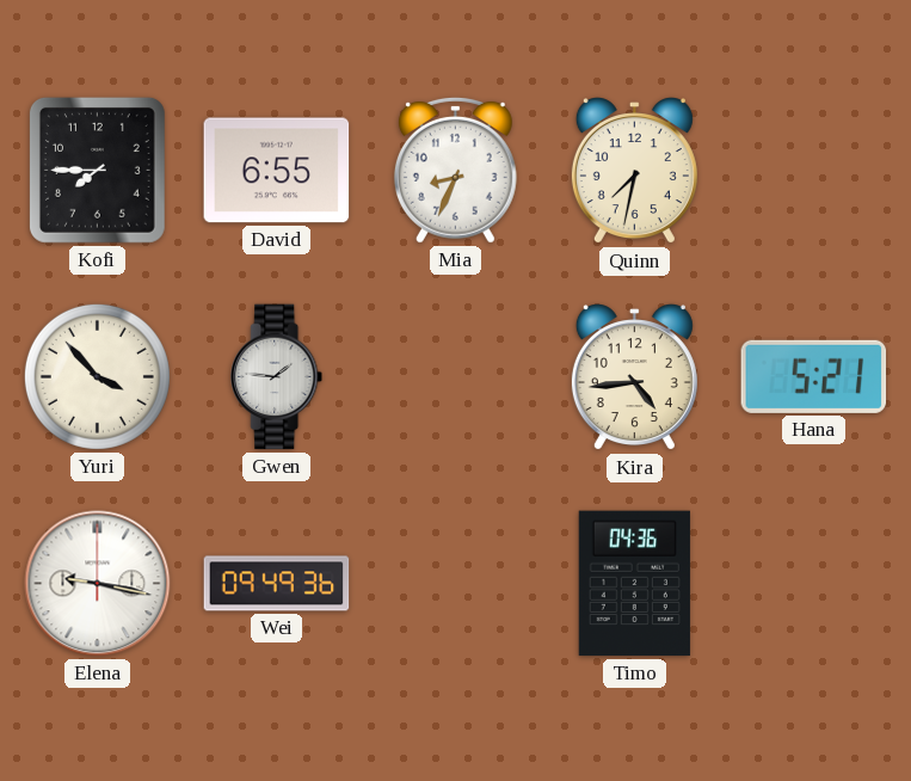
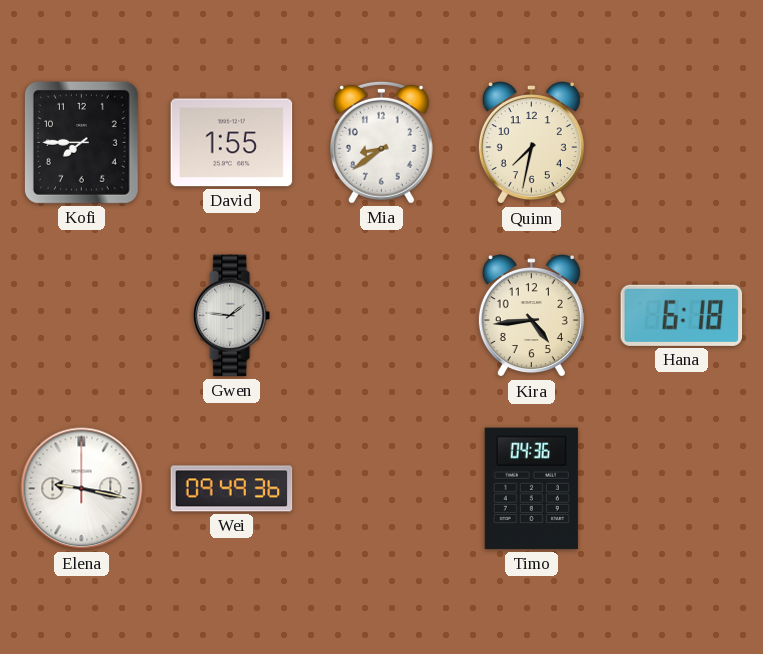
David: 6:55 -> 1:55 (232, 143)
Mia: 8:34 -> 8:39 (381, 142)
Yuri: 3:53 -> none (97, 376)
Hana: 5:21 -> 6:18 (682, 315)
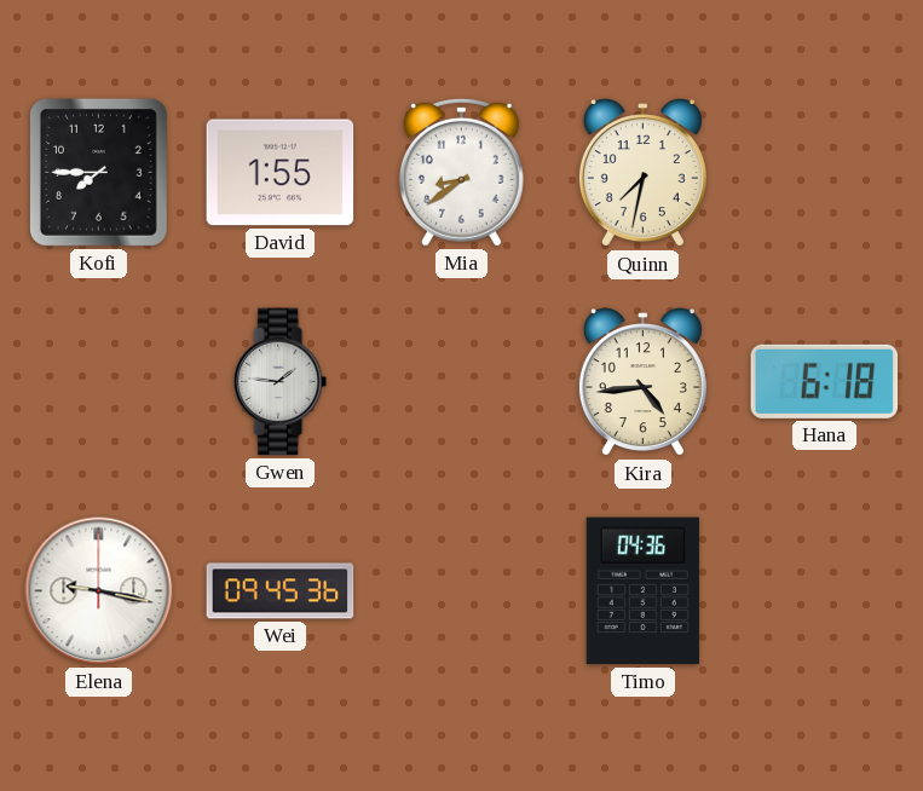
Wei: 09:49 -> 09:45 (281, 591)
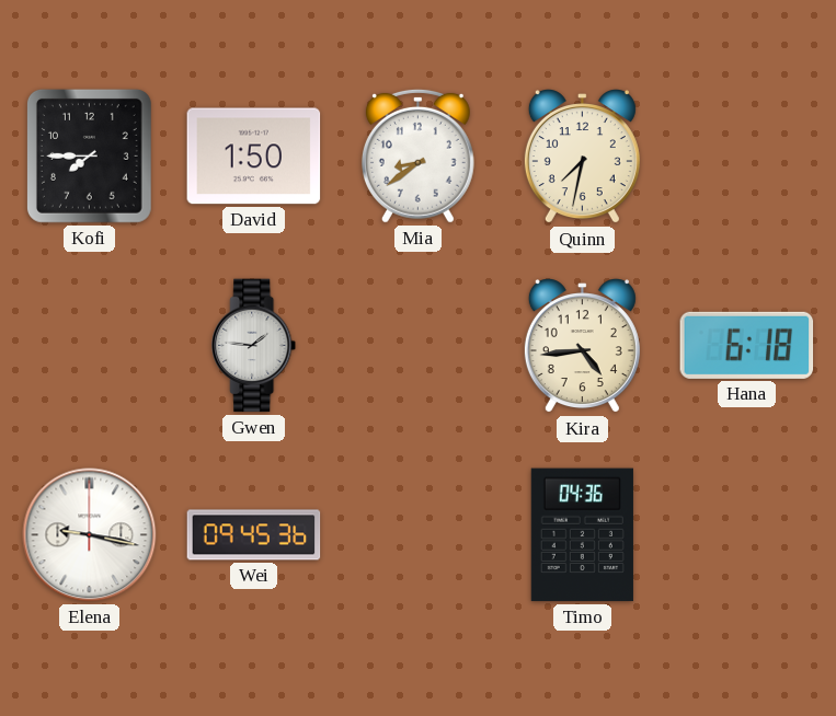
David: 1:55 -> 1:50 (254, 157)
